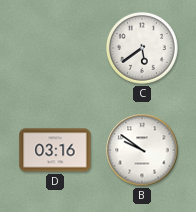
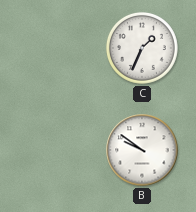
C: 5:39 -> 1:34 (142, 48)
D: 03:16 -> none (55, 150)
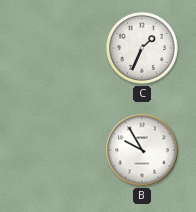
B: 9:51 -> 9:55 (142, 150)
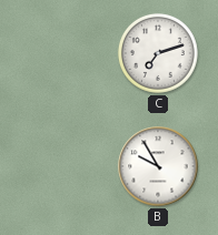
C: 1:34 -> 7:12 (158, 53)
